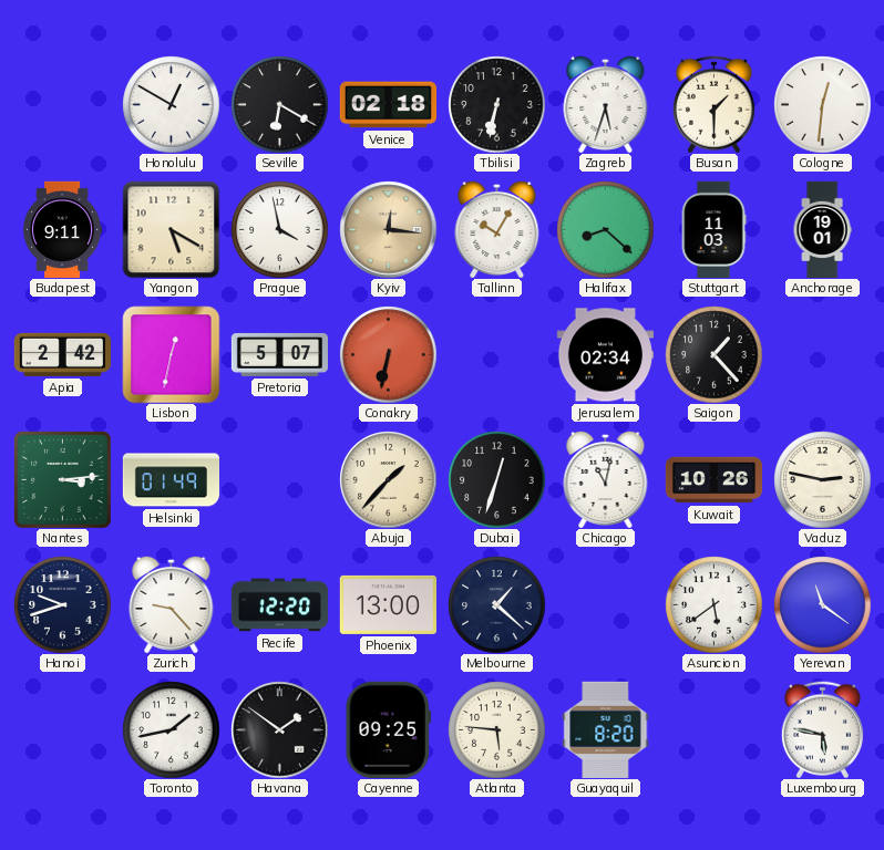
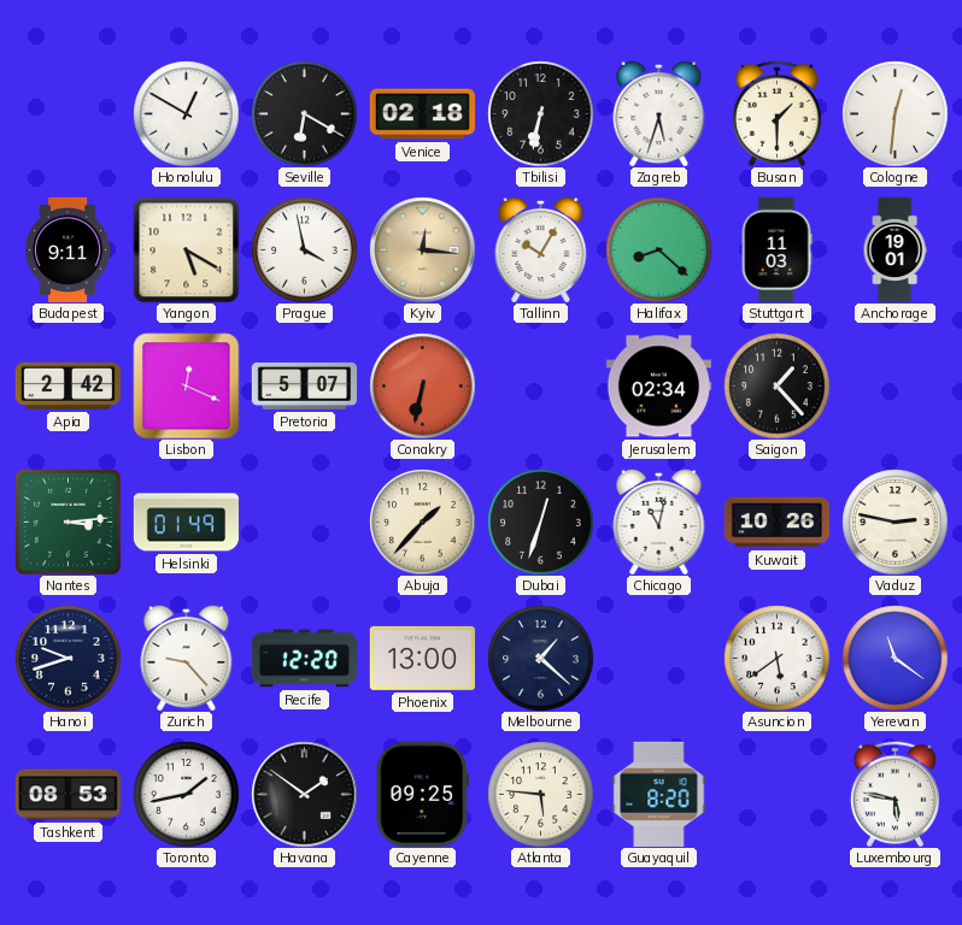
Lisbon: 12:32 -> 12:19 (186, 385)
Tashkent: none -> 08:53 (68, 795)
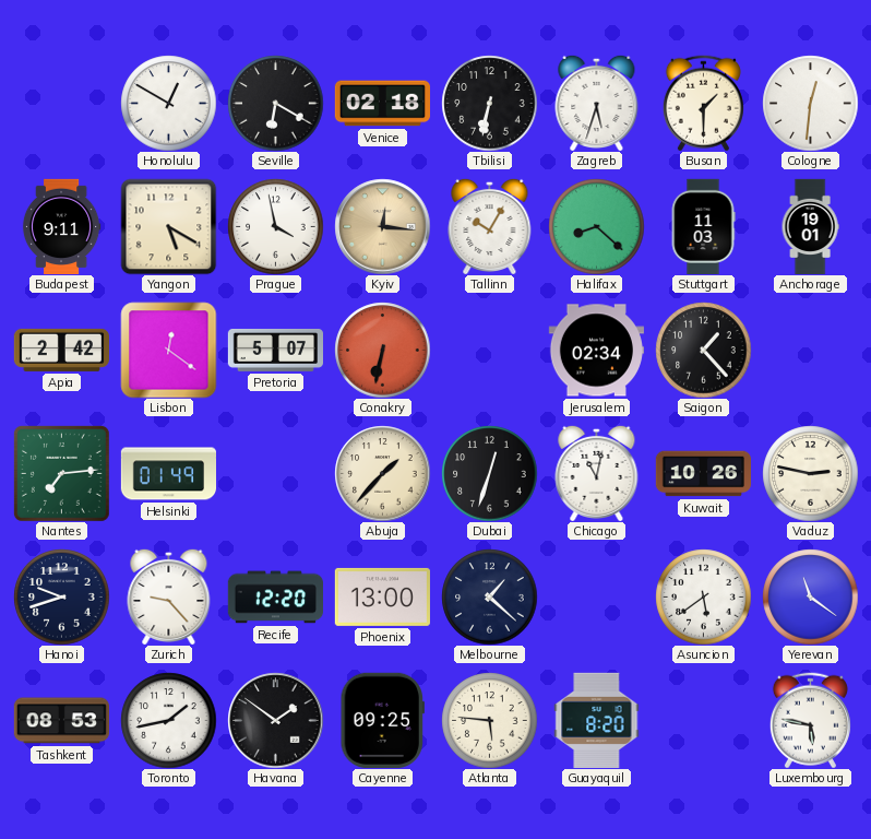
Lisbon: 12:19 -> 12:21 (168, 350)
Nantes: 3:14 -> 7:14 (61, 473)
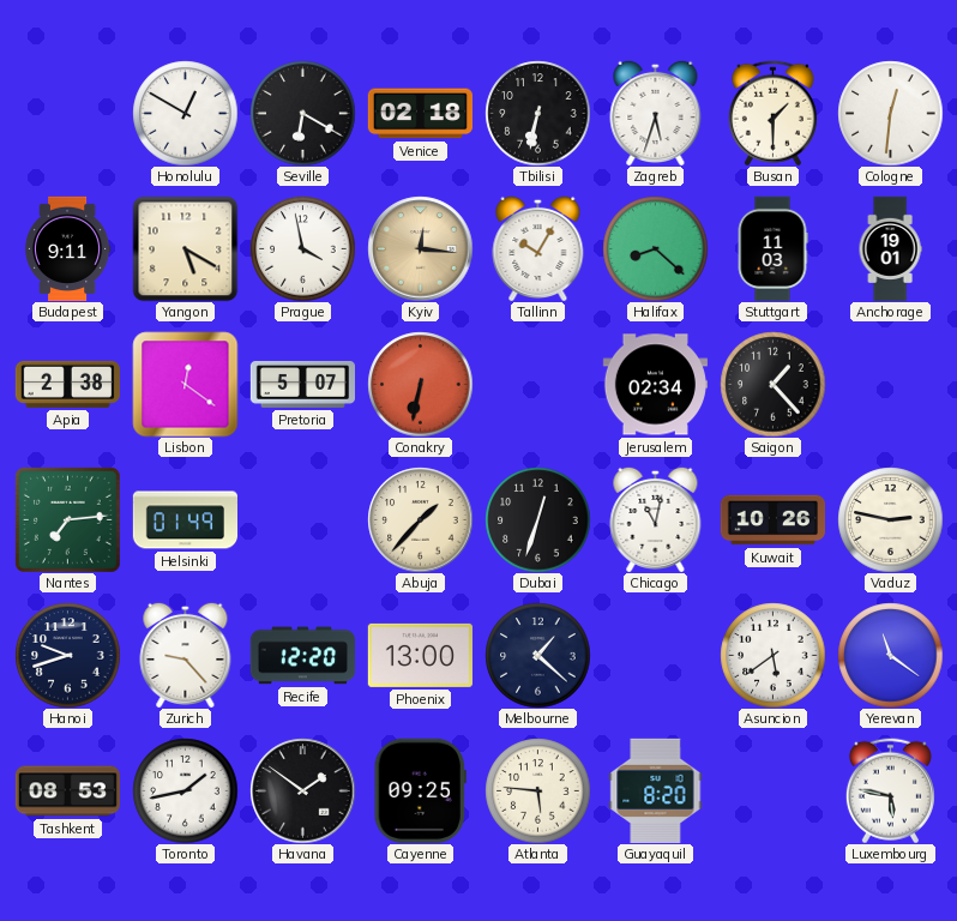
Apia: 2:42 -> 2:38 (67, 384)
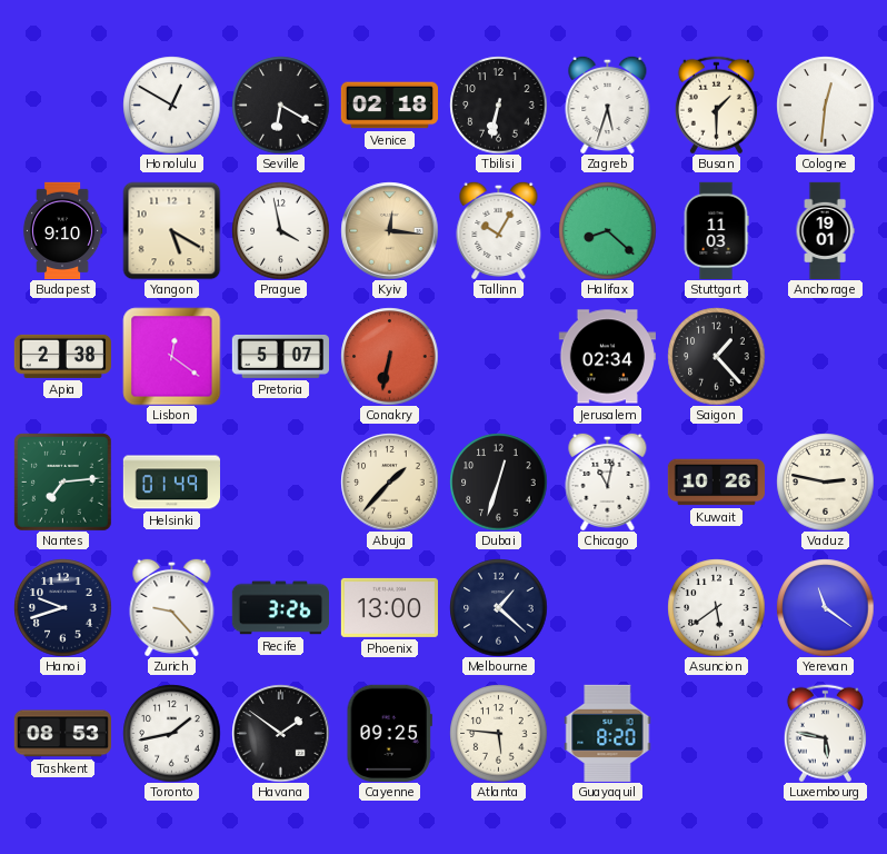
Budapest: 9:11 -> 9:10 (62, 230)
Recife: 12:20 -> 3:26 (280, 608)
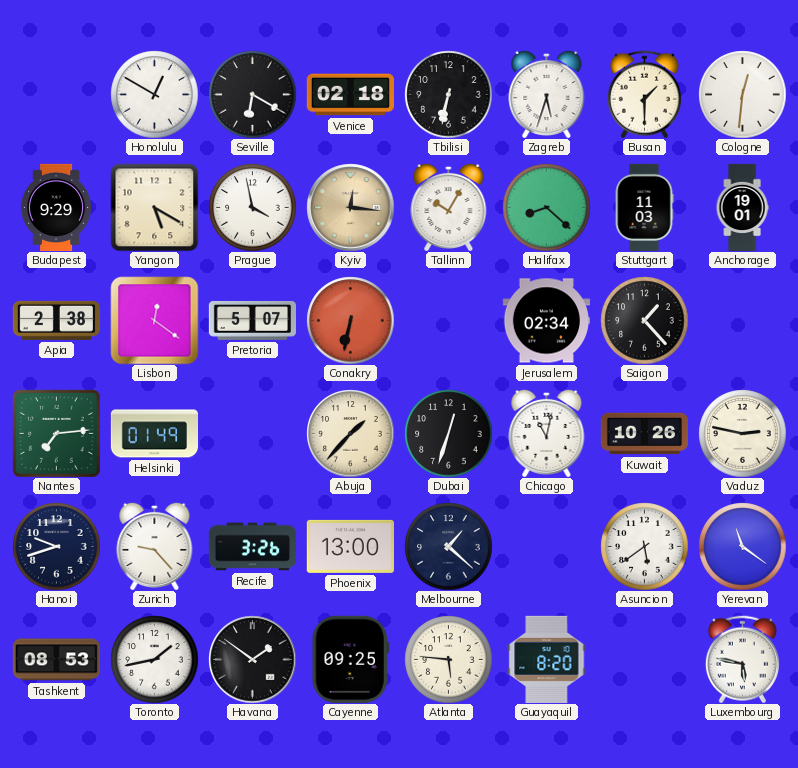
Budapest: 9:10 -> 9:29 (56, 207)
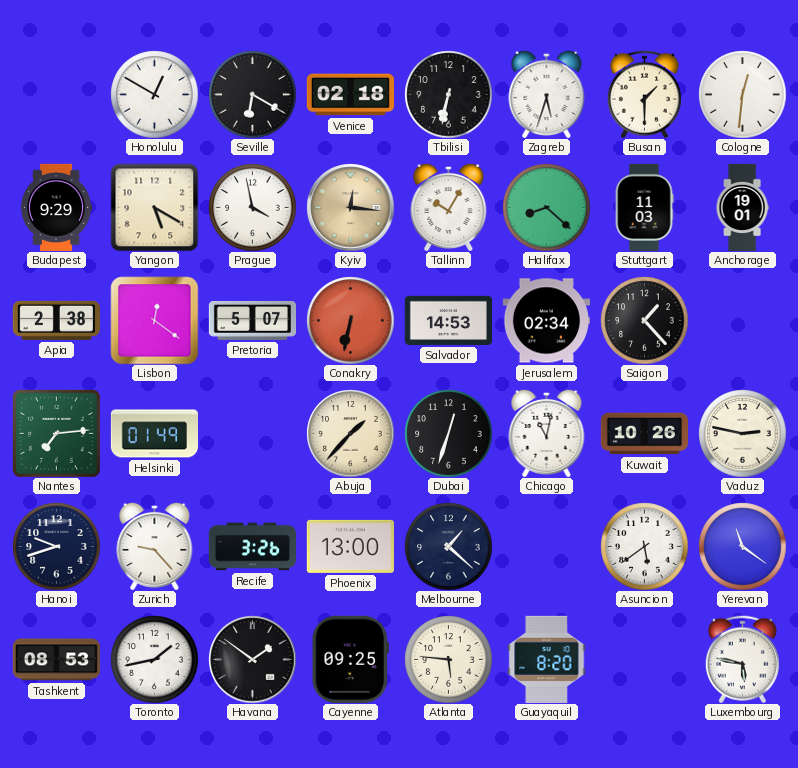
Salvador: none -> 14:53 (448, 320)
